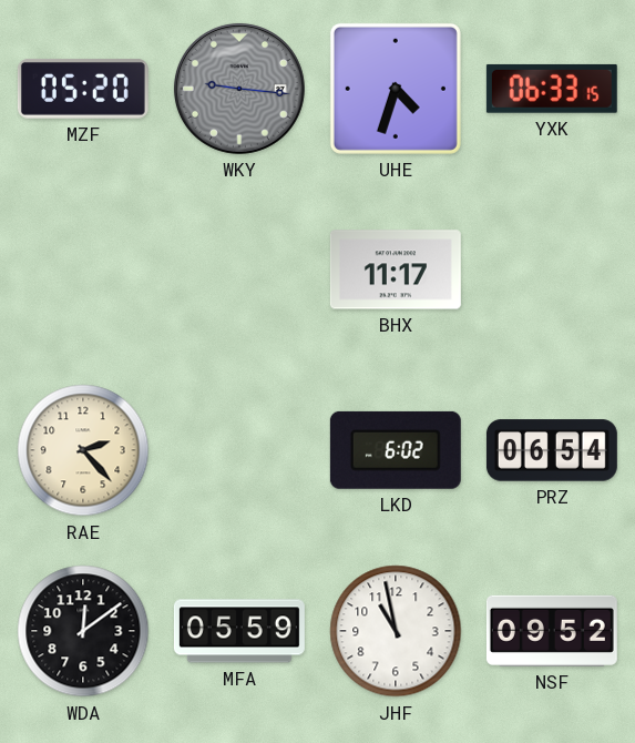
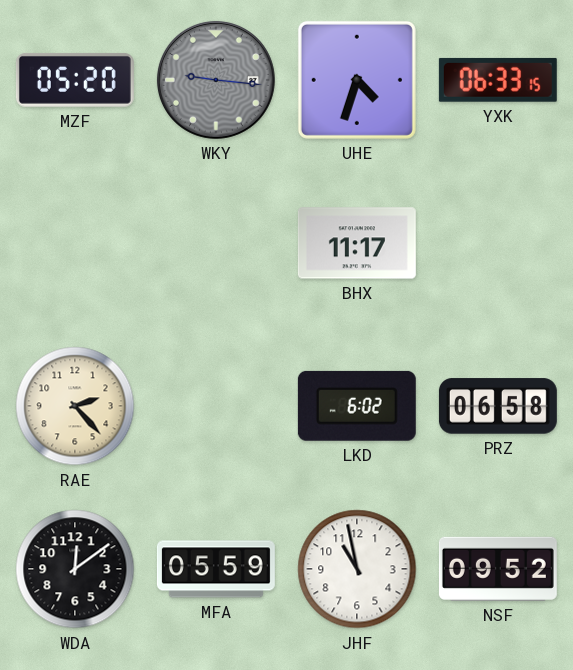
PRZ: 06:54 -> 06:58 (498, 406)
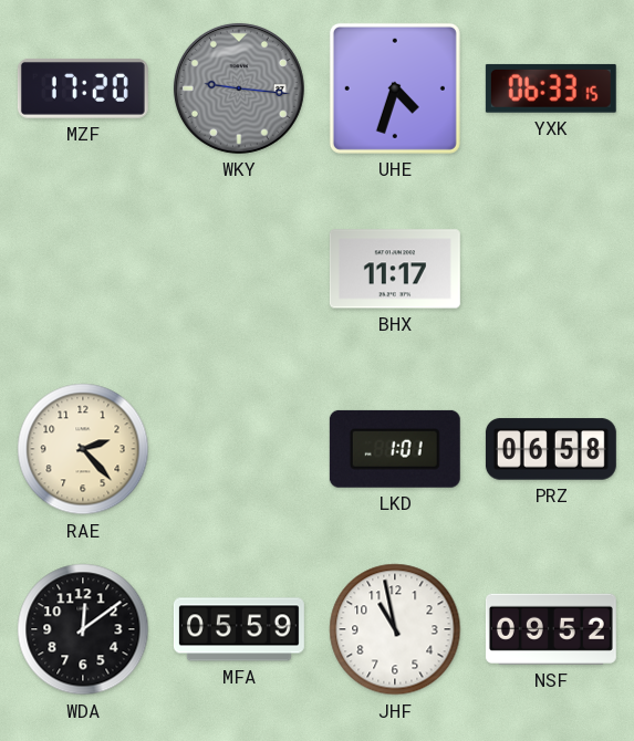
MZF: 05:20 -> 17:20 (83, 88)
LKD: 6:02 -> 1:01 (395, 449)
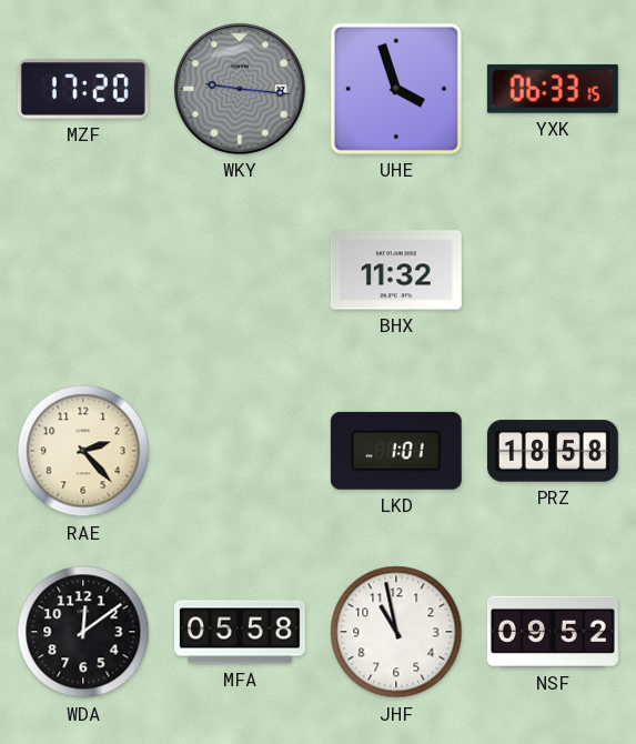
UHE: 4:33 -> 3:57 (396, 89)
BHX: 11:17 -> 11:32 (396, 270)
PRZ: 06:58 -> 18:58 (553, 451)
MFA: 05:59 -> 05:58 (240, 632)
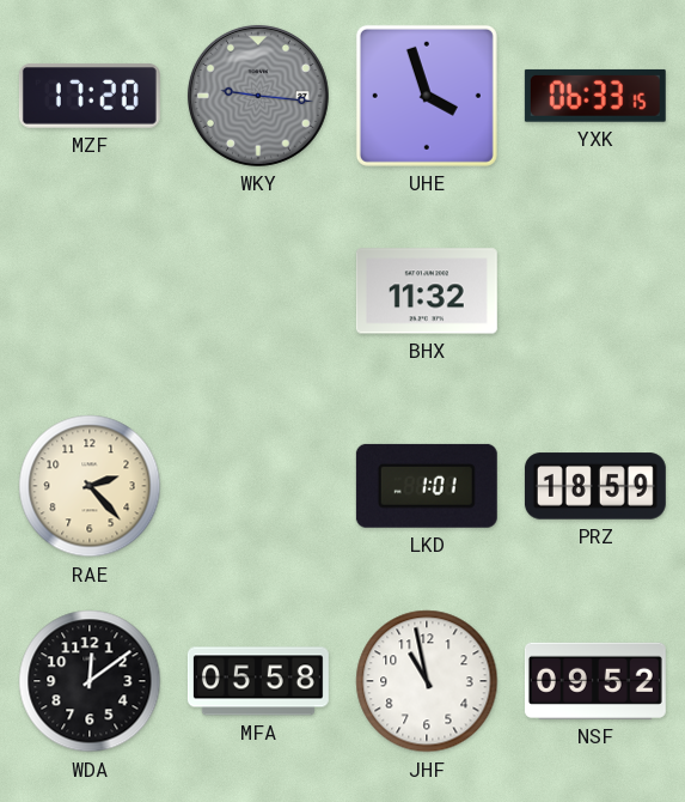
PRZ: 18:58 -> 18:59 (595, 486)
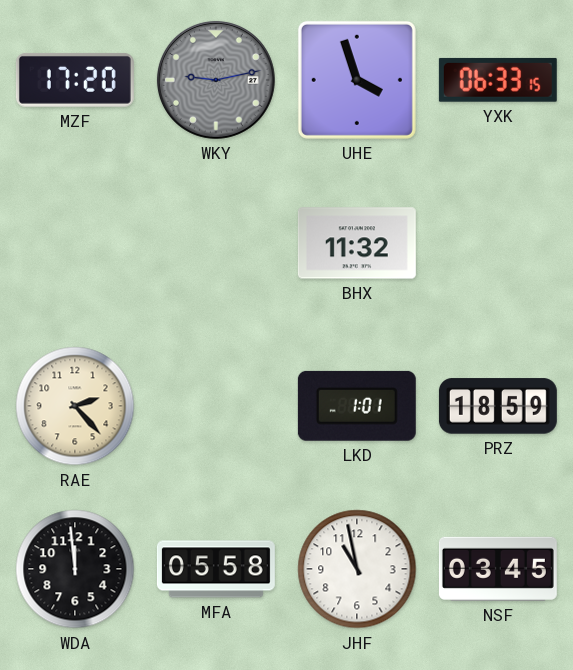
WKY: 9:16 -> 9:13 (216, 80)
WDA: 12:09 -> 11:59 (75, 569)
NSF: 09:52 -> 03:45 (498, 569)
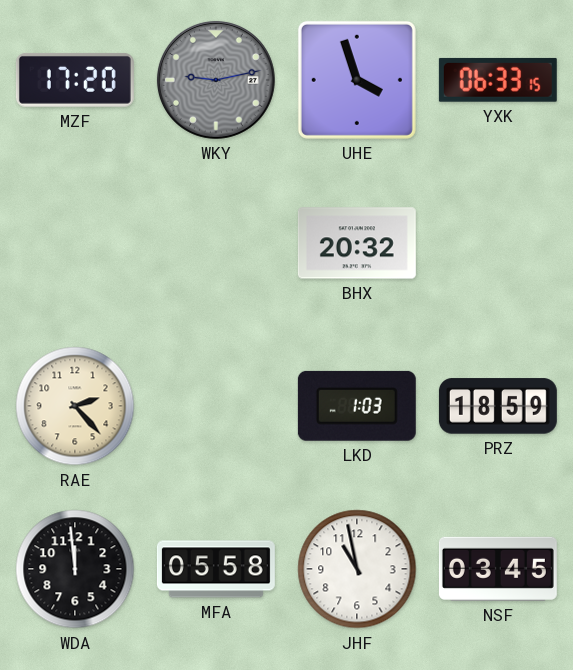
BHX: 11:32 -> 20:32 (357, 243)
LKD: 1:01 -> 1:03 (357, 406)
